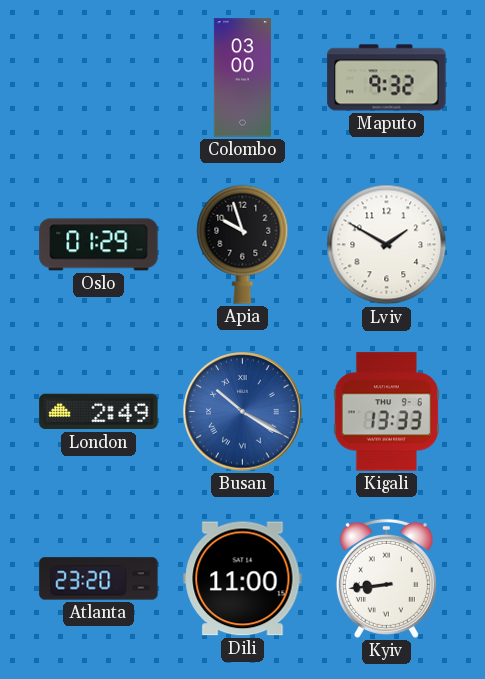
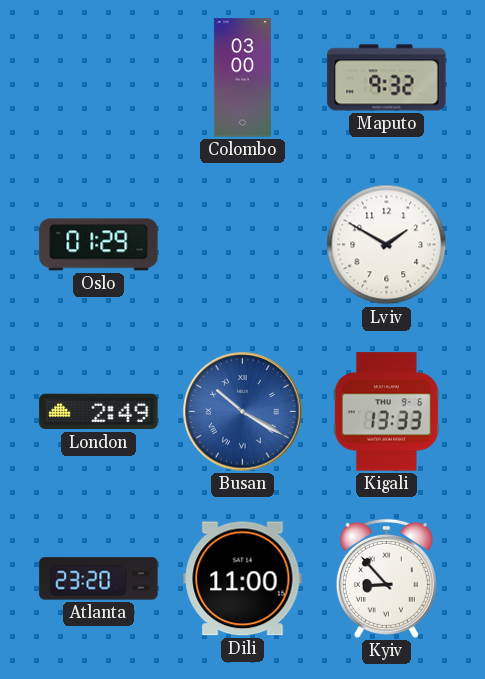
Apia: 9:57 -> none (243, 244)
Kyiv: 8:44 -> 8:53 (386, 578)
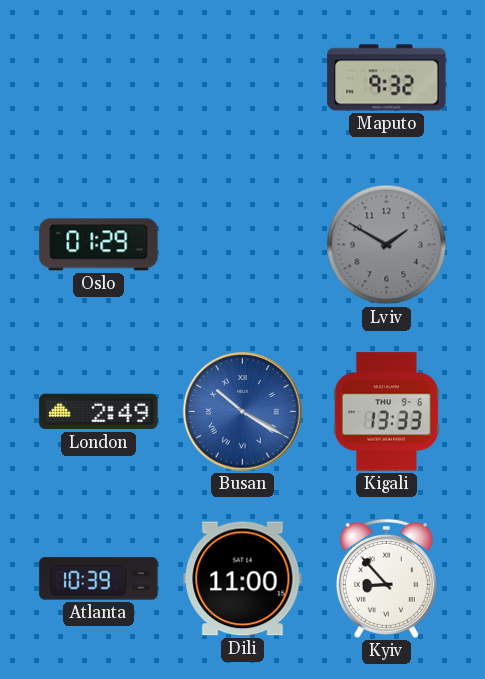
Colombo: 03:00 -> none (242, 78)
Lviv dial: white -> grey (387, 245)
Atlanta: 23:20 -> 10:39 (99, 579)
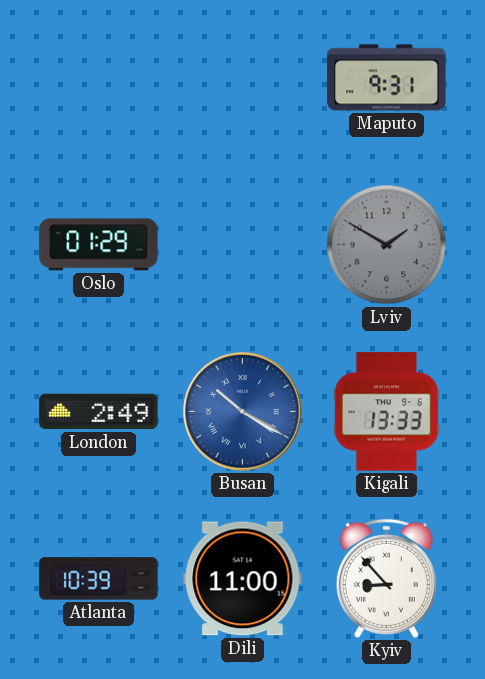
Maputo: 9:32 -> 9:31 (387, 78)
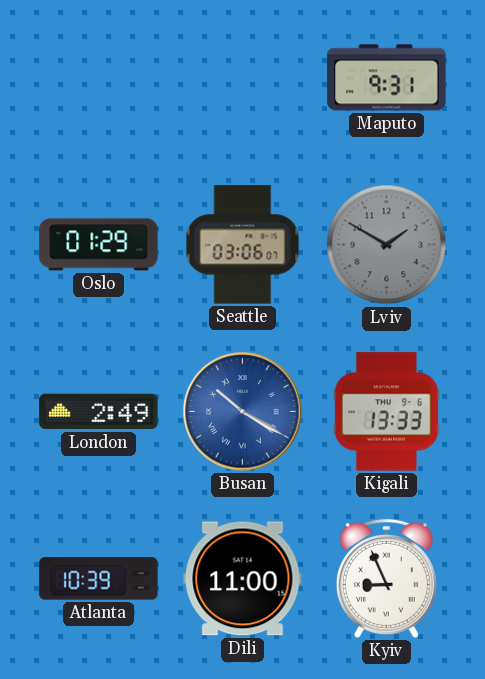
Seattle: none -> 03:06 (243, 245)
Kyiv: 8:53 -> 8:56 (386, 578)
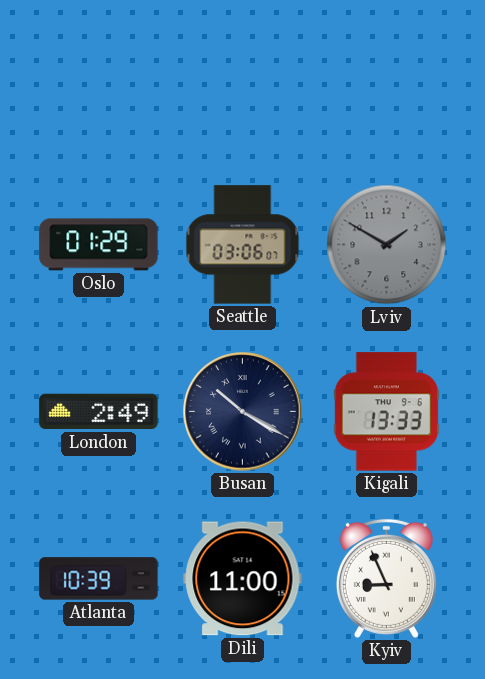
Maputo: 9:31 -> none (387, 78)
Busan dial: blue -> navy (243, 412)
